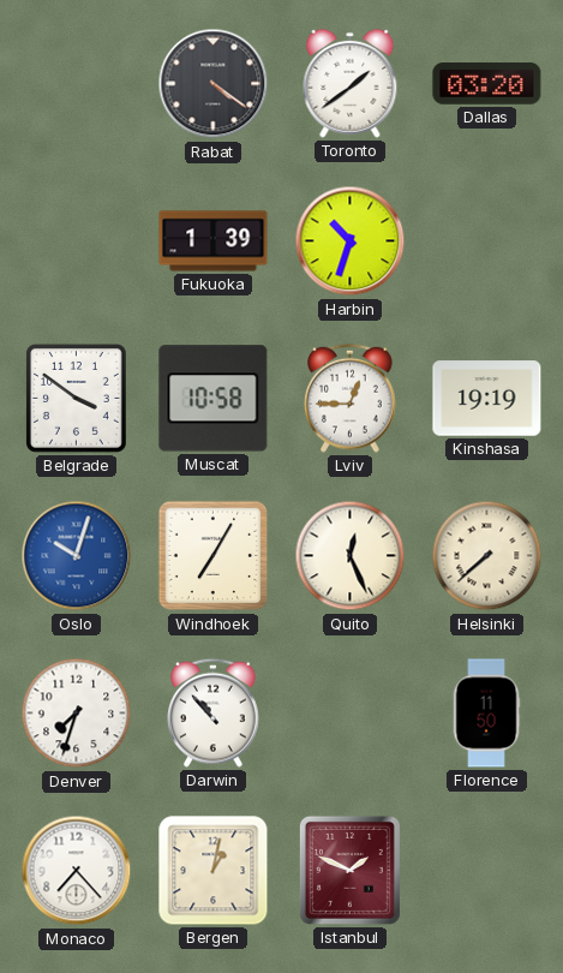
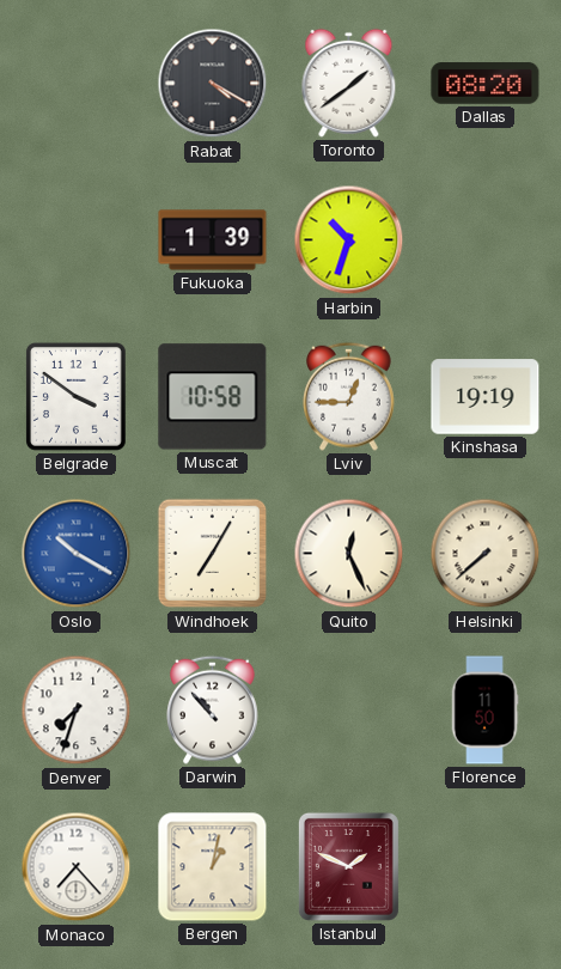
Rabat: 4:21 -> 4:20 (213, 84)
Dallas: 03:20 -> 08:20 (486, 84)
Oslo: 10:03 -> 10:20 (77, 554)
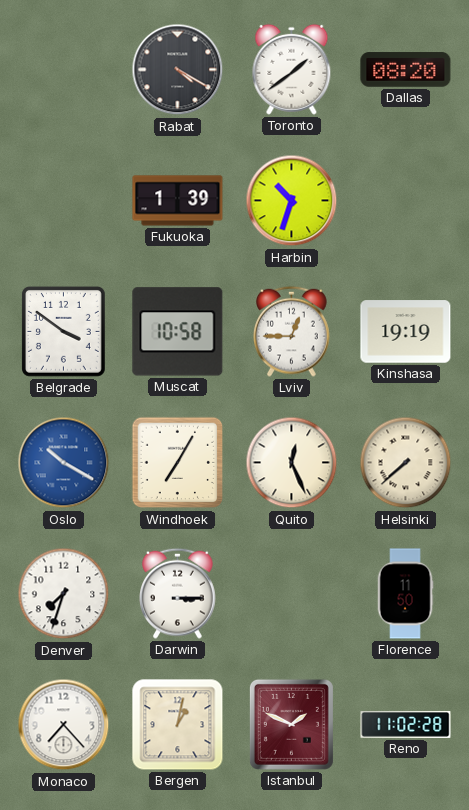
Darwin: 10:53 -> 3:15 (178, 593)
Reno: none -> 11:02 (406, 724)
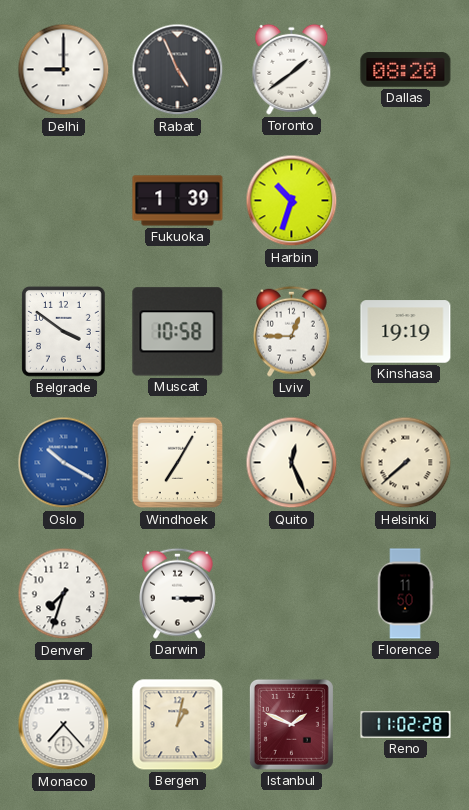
Delhi: none -> 9:00 (64, 70)
Rabat: 4:20 -> 4:56 (178, 70)
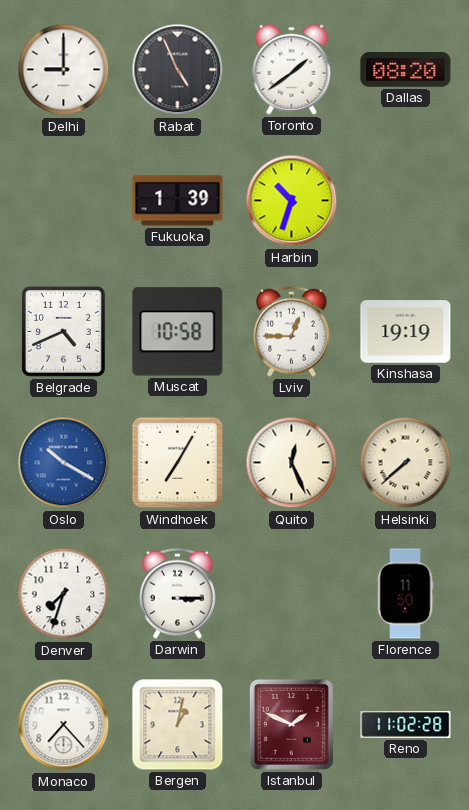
Belgrade: 3:51 -> 4:41 (63, 331)
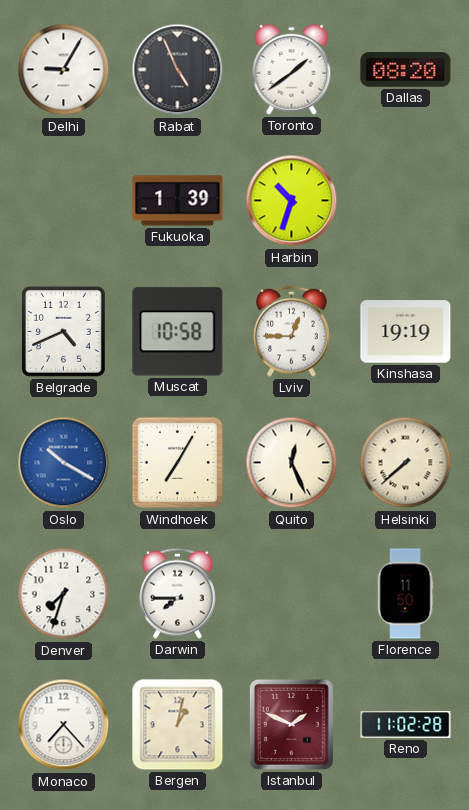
Delhi: 9:00 -> 9:05 (64, 70)
Darwin: 3:15 -> 7:45 (178, 593)
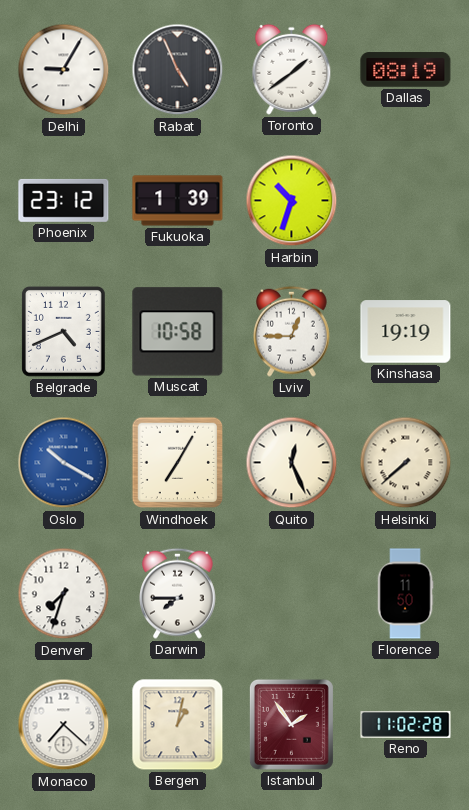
Dallas: 08:20 -> 08:19 (406, 70)
Phoenix: none -> 23:12 (64, 200)
Monaco: 7:23 -> 7:22 (64, 725)
Istanbul: 1:49 -> 1:54 (291, 724)
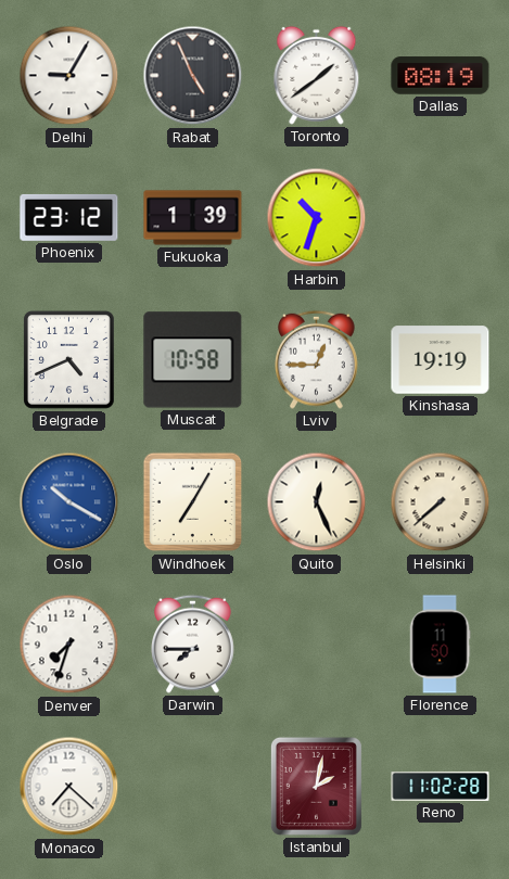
Bergen: 1:02 -> none (178, 725)
Istanbul: 1:54 -> 2:02 (316, 786)
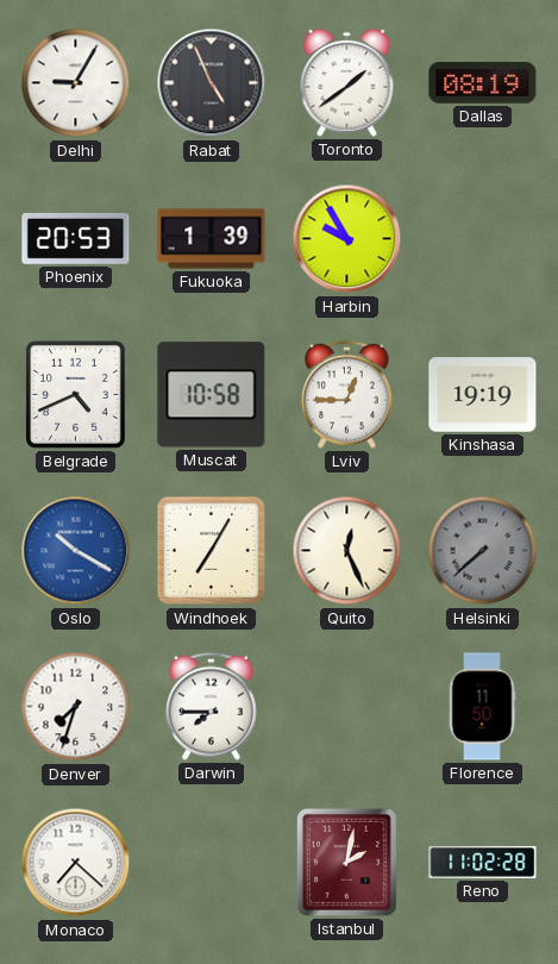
Phoenix: 23:12 -> 20:53 (76, 238)
Harbin: 10:33 -> 9:55 (347, 239)
Helsinki dial: cream -> grey (483, 551)
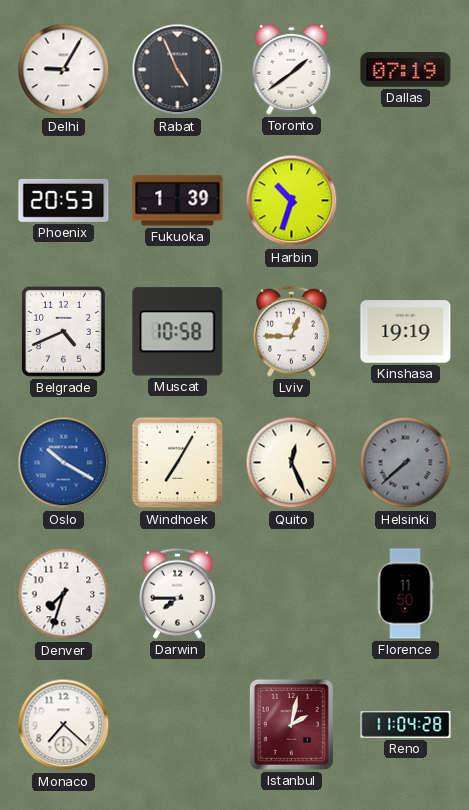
Dallas: 08:19 -> 07:19 (406, 70)
Harbin: 9:55 -> 10:33 (292, 201)
Reno: 11:02 -> 11:04 (406, 724)
